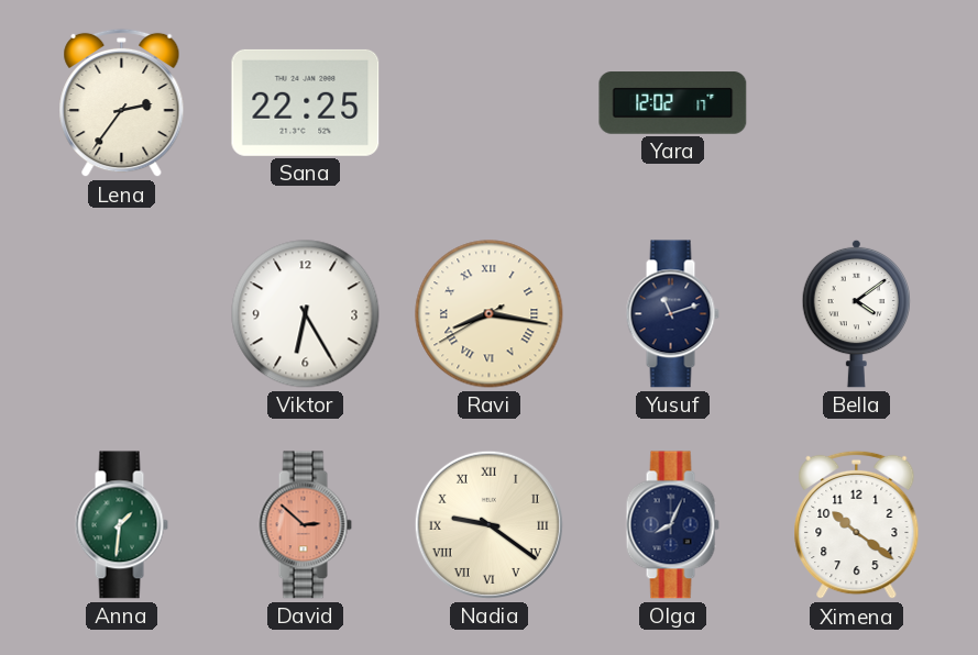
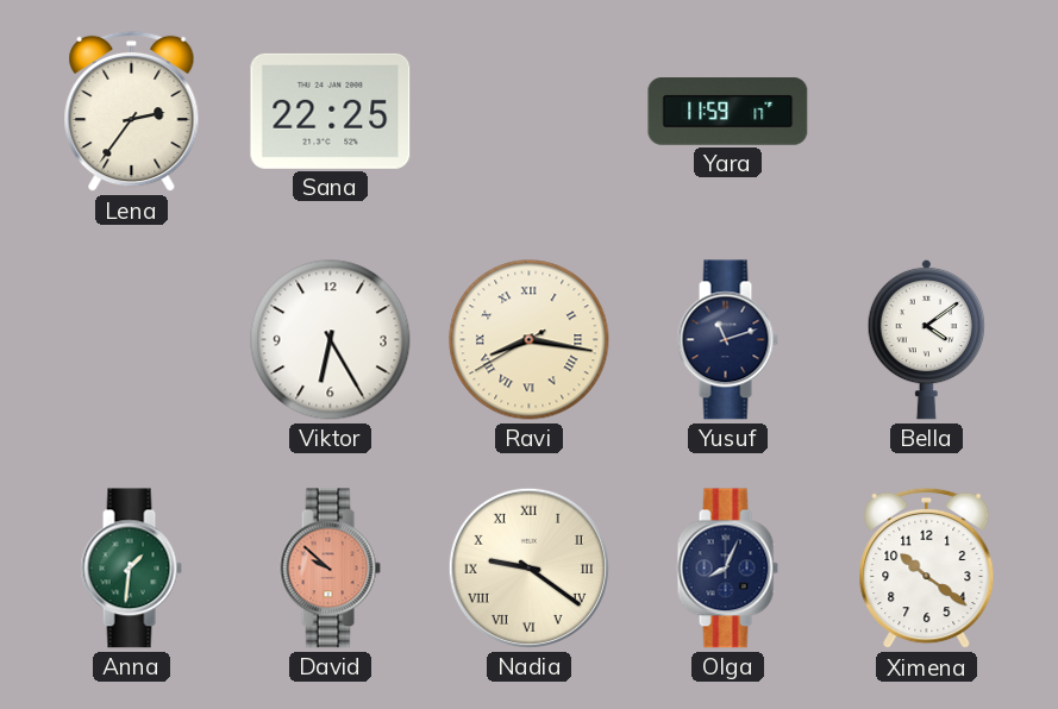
Yara: 12:02 -> 11:59 (728, 112)
David: 2:52 -> 9:52 (330, 569)
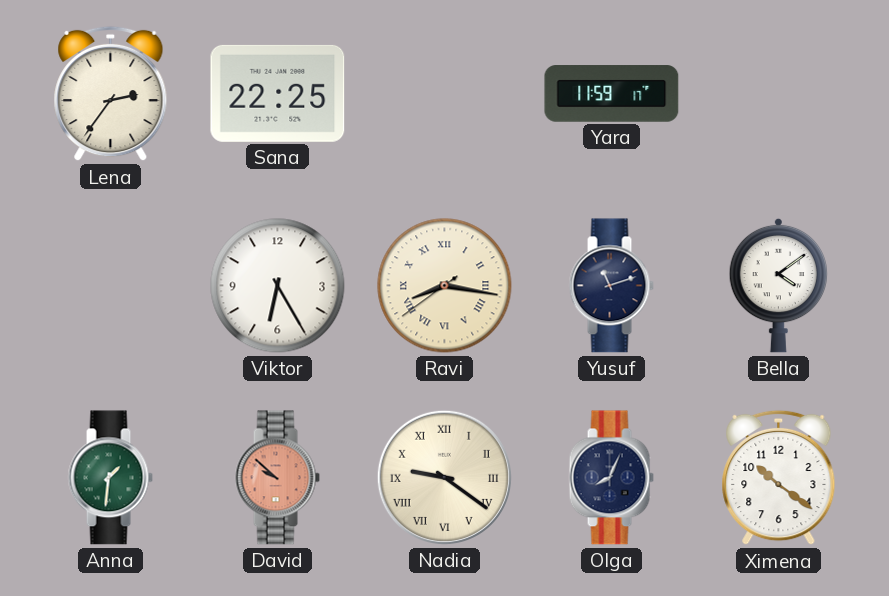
Ravi: 8:16:40 -> 8:16:39 (445, 286)
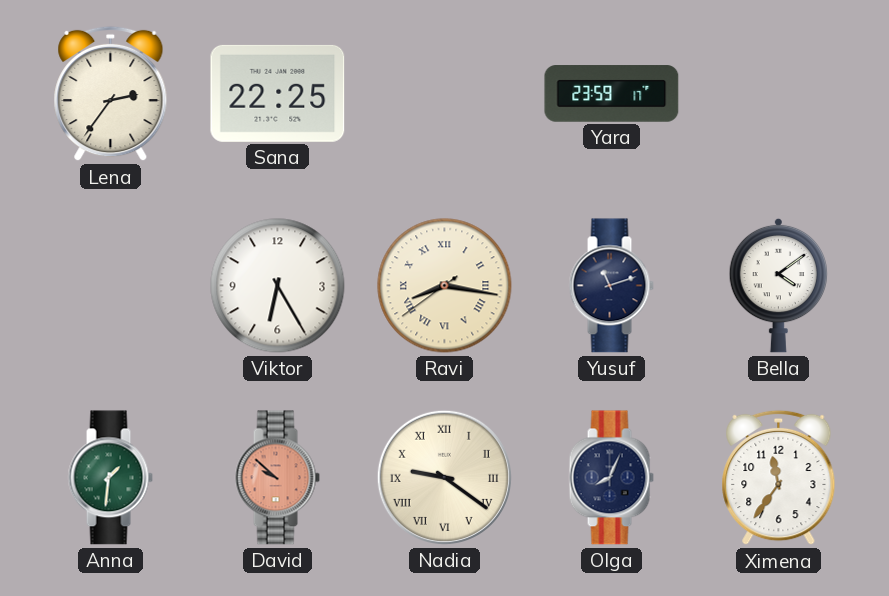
Yara: 11:59 -> 23:59 (612, 94)
Ximena: 10:21 -> 11:36 (779, 478)
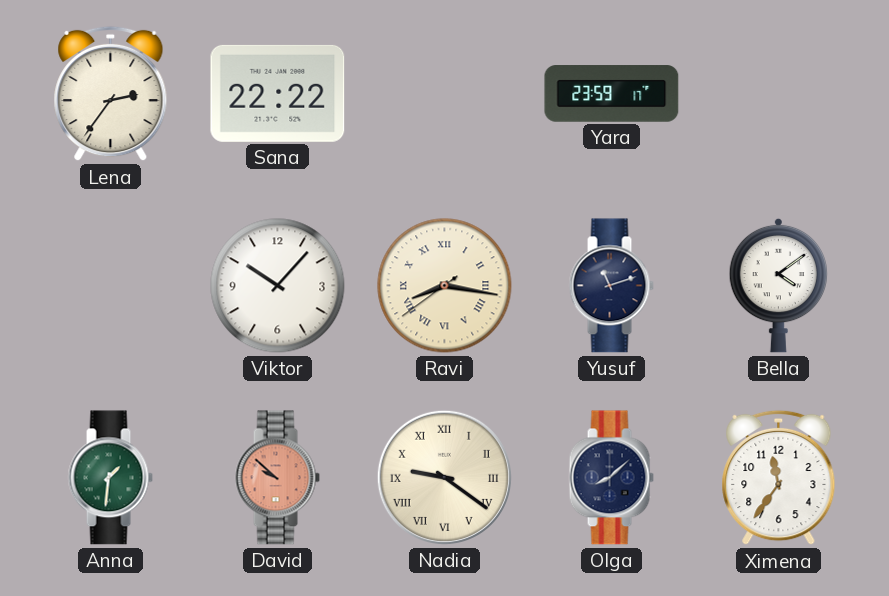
Sana: 22:25 -> 22:22 (278, 93)
Viktor: 6:25 -> 10:07 (278, 286)
Olga: 8:04 -> 8:08 (611, 478)
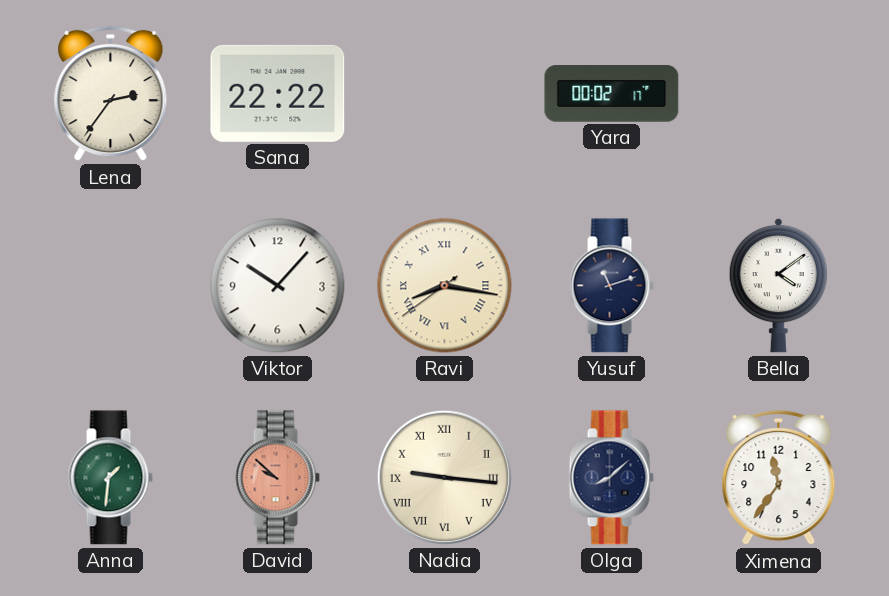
Yara: 23:59 -> 00:02 (612, 94)
Nadia: 9:21 -> 9:16 (444, 477)
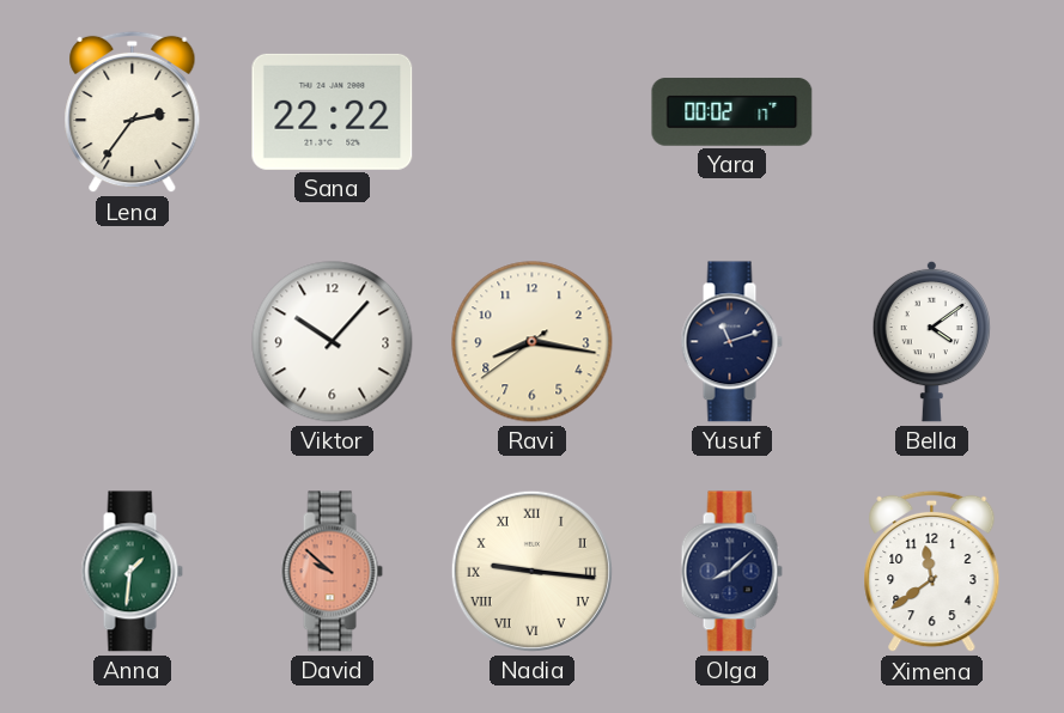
Ravi numerals: Roman -> Arabic (533, 342)
Ximena: 11:36 -> 11:39 (932, 572)
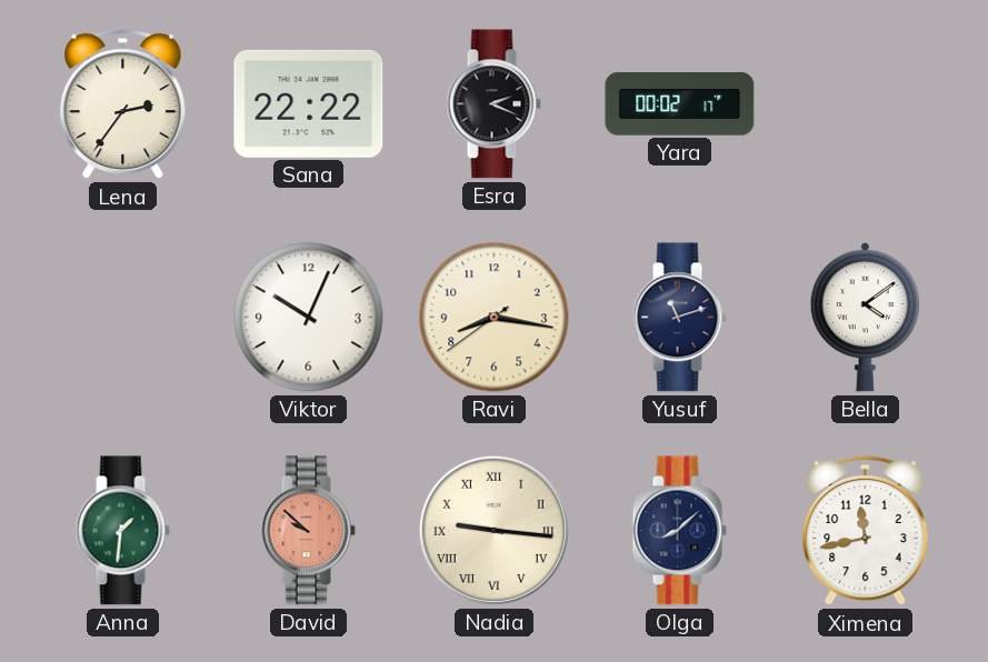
Esra: none -> 2:19 (493, 104)
Viktor: 10:07 -> 10:04 (309, 318)
Ximena: 11:39 -> 11:43 (866, 531)
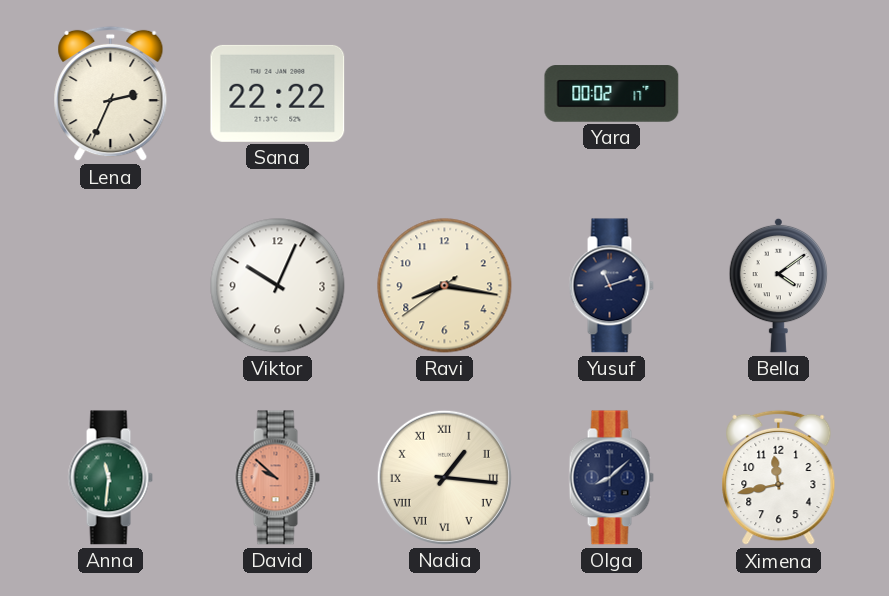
Lena: 2:36 -> 2:34 (111, 94)
Esra: 2:19 -> none (493, 104)
Anna: 1:31 -> 11:31 (110, 478)
Nadia: 9:16 -> 1:16 (444, 477)
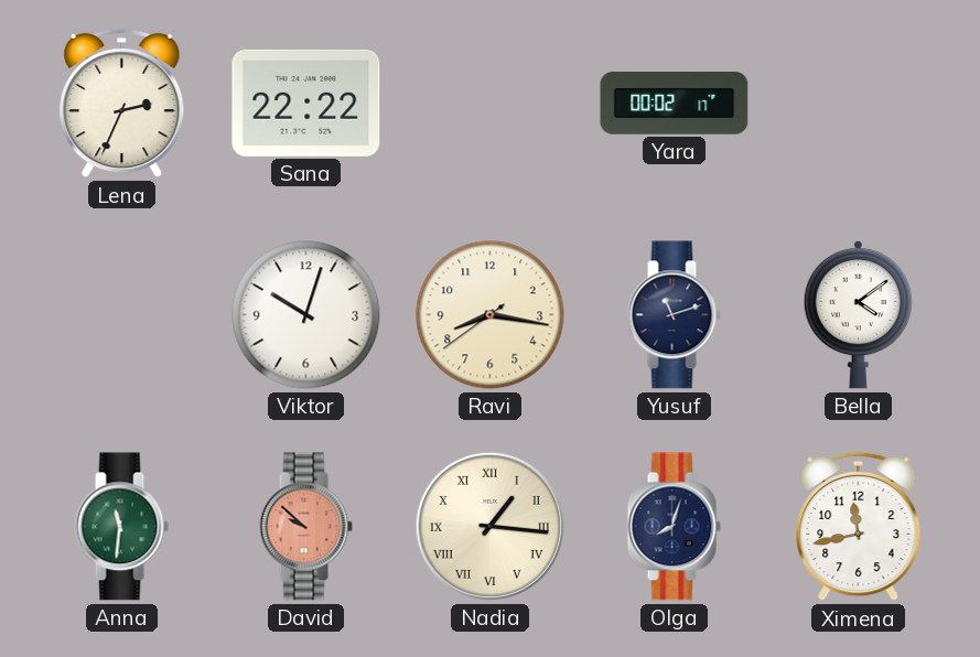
Viktor: 10:04 -> 10:03 (306, 315)
Olga: 8:08 -> 8:03 (674, 527)
